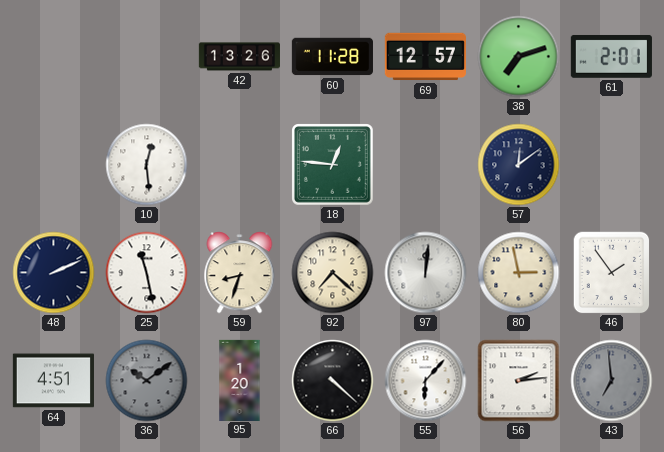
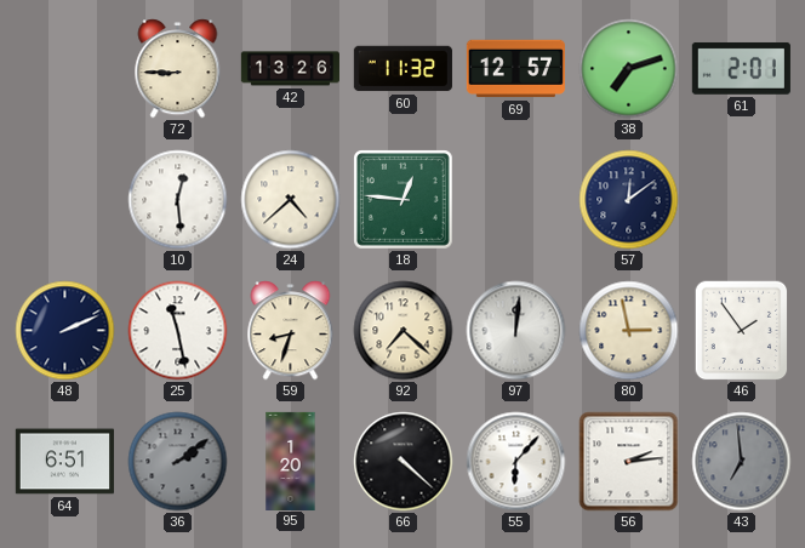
72: none -> 8:45 (178, 69)
60: 11:28 -> 11:32 (402, 69)
24: none -> 4:38 (291, 200)
64: 4:51 -> 6:51 (64, 462)
36: 10:09 -> 2:09 (178, 462)
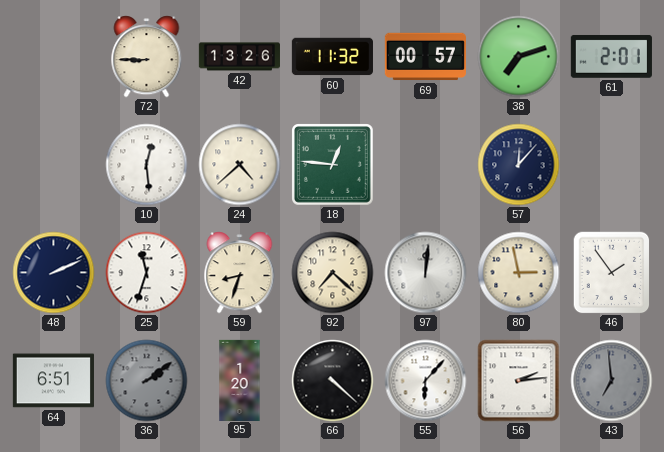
69: 12:57 -> 00:57 (425, 57)
57: 12:09 -> 12:07 (519, 165)
25: 11:28 -> 11:33 (147, 273)
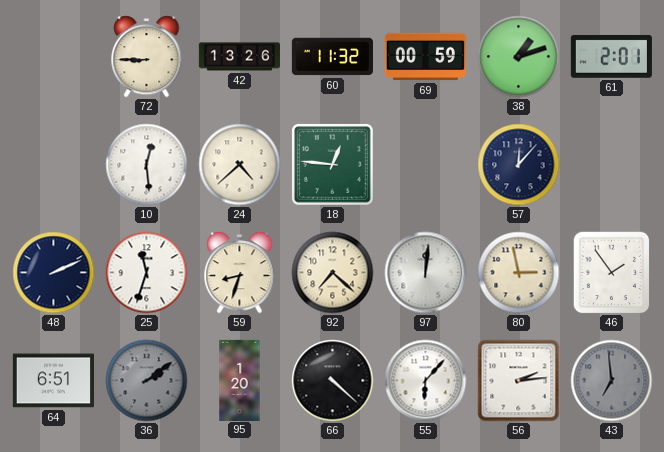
69: 00:57 -> 00:59 (425, 57)
38: 7:12 -> 1:12 (519, 57)
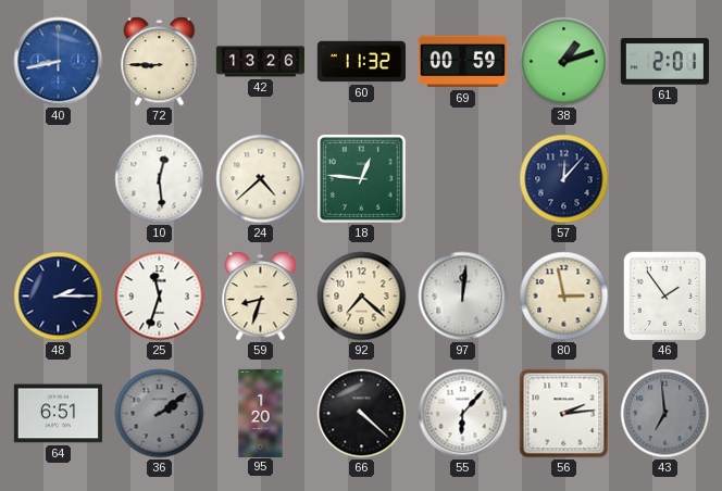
40: none -> 8:43 (59, 62)
48: 2:11 -> 2:15 (59, 297)
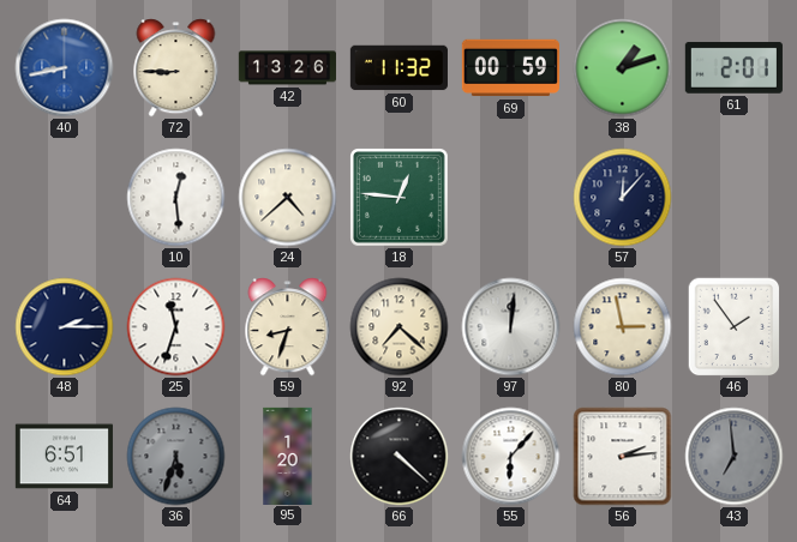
36: 2:09 -> 5:33 (176, 457)
